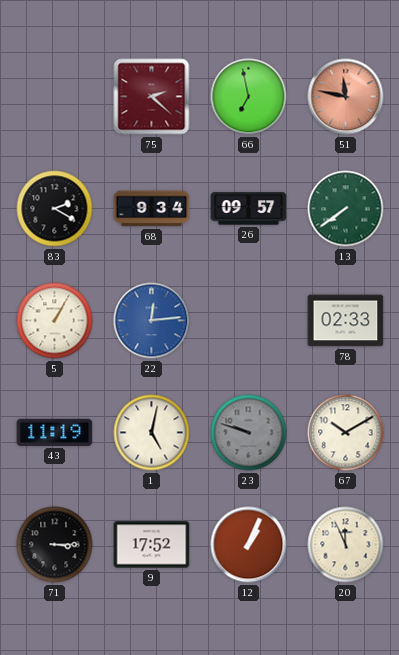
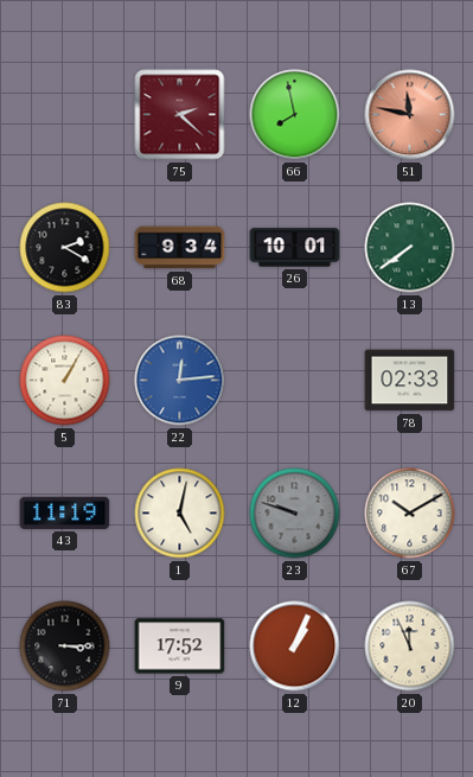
66: 6:58 -> 7:58 (295, 115)
26: 09:57 -> 10:01 (295, 248)
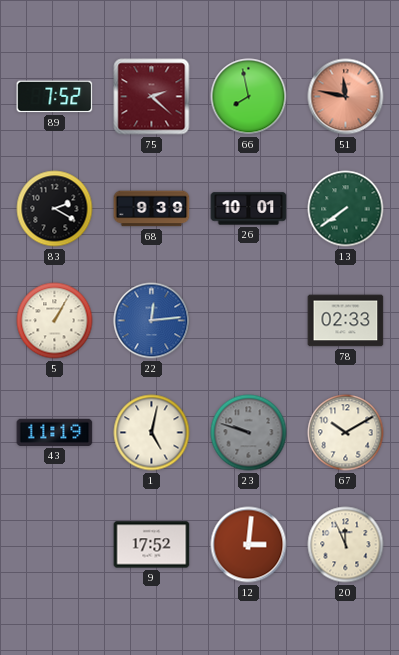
89: none -> 7:52 (55, 97)
68: 9:34 -> 9:39 (152, 209)
71: 3:15 -> none (65, 647)
12: 1:04 -> 3:01 (249, 545)
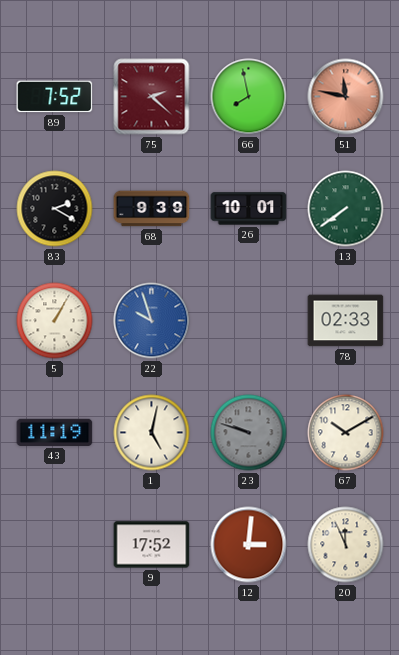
22: 12:14 -> 9:57 (152, 321)
